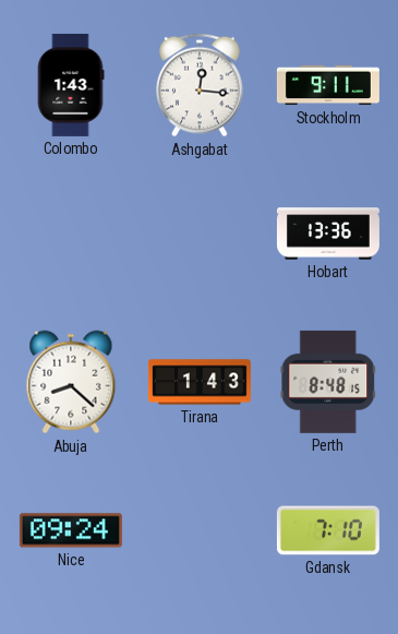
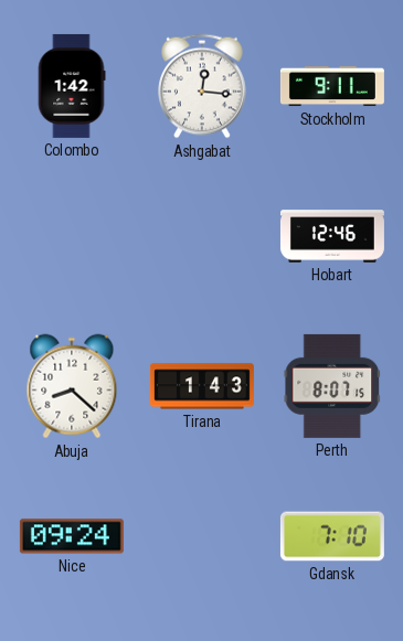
Colombo: 1:43 -> 1:42 (72, 86)
Hobart: 13:36 -> 12:46 (332, 236)
Perth: 8:48 -> 8:07 (332, 386)
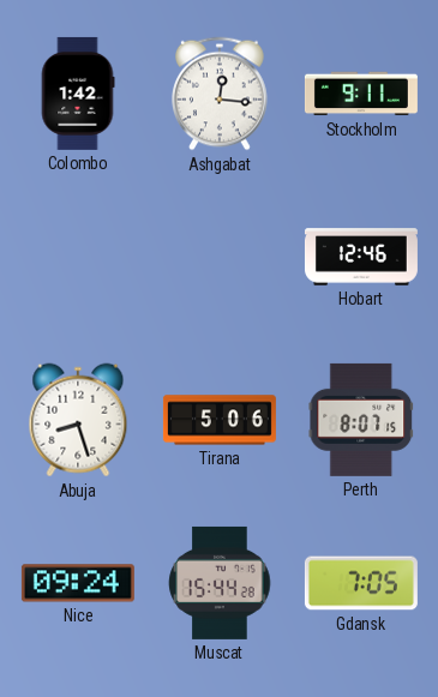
Abuja: 8:22 -> 8:27 (78, 420)
Tirana: 1:43 -> 5:06 (220, 420)
Muscat: none -> 15:44 (220, 583)
Gdansk: 7:10 -> 7:05 (361, 583)
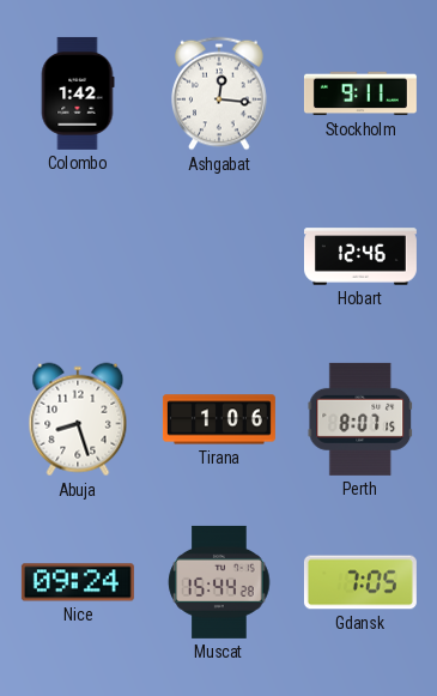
Tirana: 5:06 -> 1:06 (219, 419)
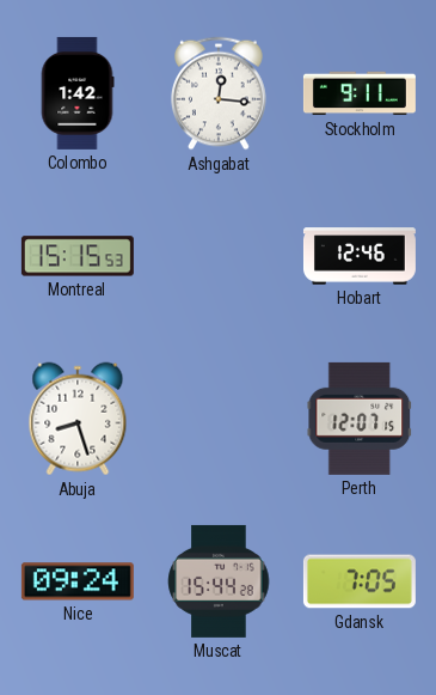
Montreal: none -> 15:15 (78, 256)
Tirana: 1:06 -> none (219, 419)
Perth: 8:07 -> 12:07 (360, 419)
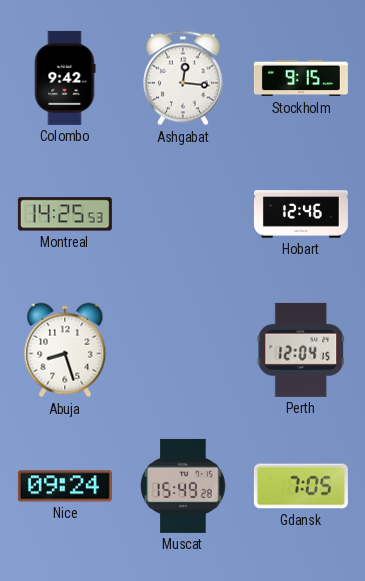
Colombo: 1:42 -> 9:42 (65, 78)
Stockholm: 9:11 -> 9:15 (301, 78)
Montreal: 15:15 -> 14:25 (65, 214)
Perth: 12:07 -> 12:04 (301, 350)
Muscat: 15:44 -> 15:49 (183, 486)
